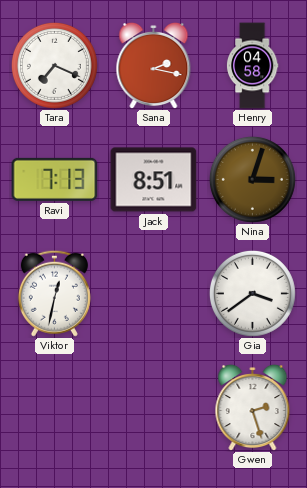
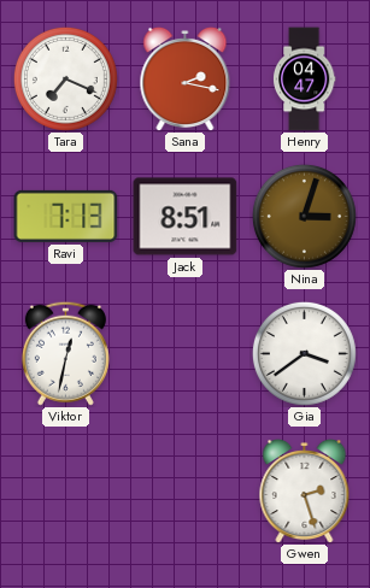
Henry: 04:58 -> 04:47 (304, 80)
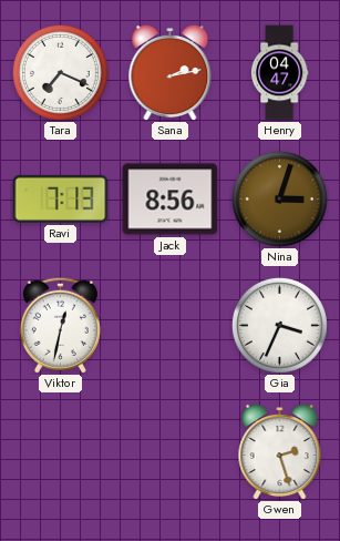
Sana: 2:17 -> 2:13 (171, 72)
Jack: 8:51 -> 8:56 (171, 200)
Gia: 3:39 -> 3:34 (279, 325)
